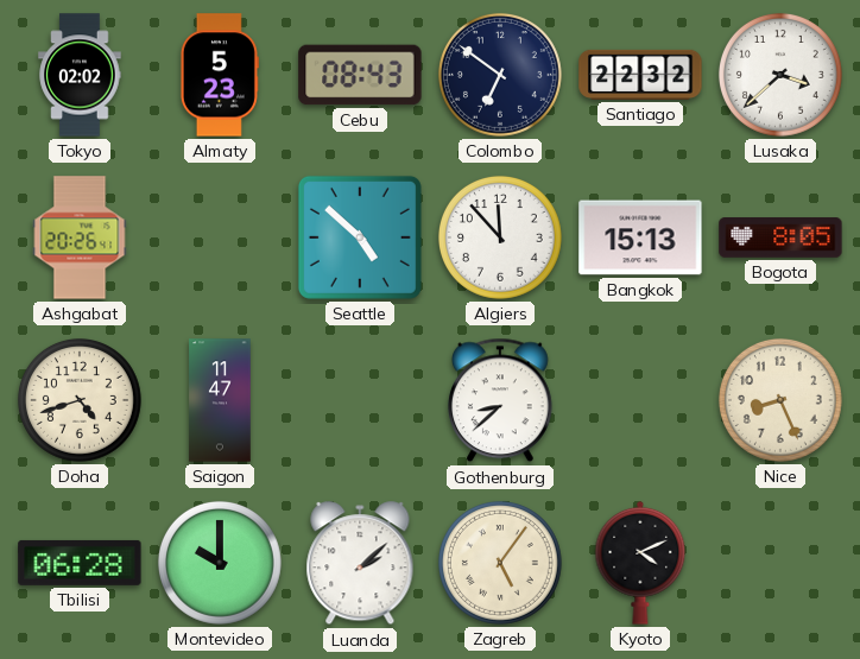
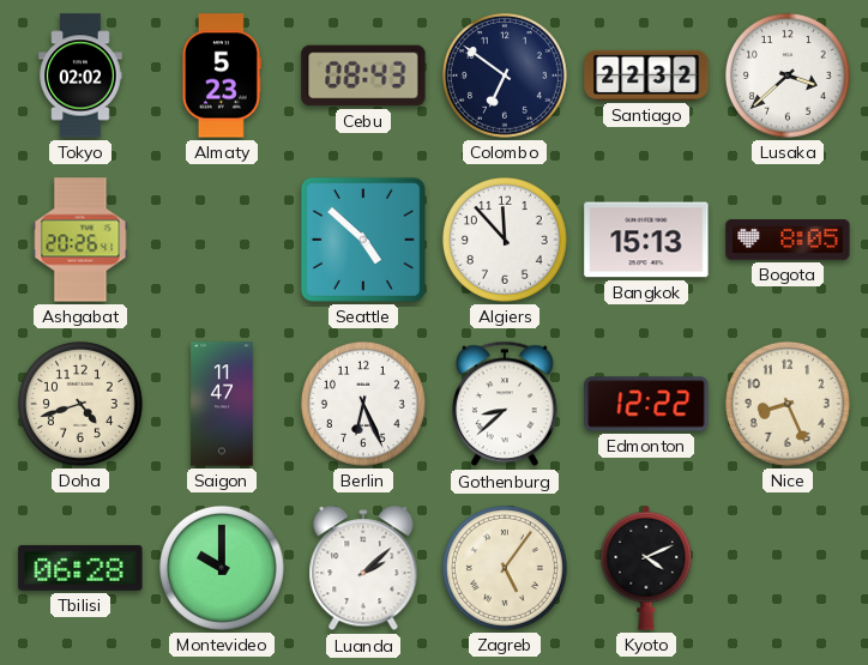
Berlin: none -> 6:26 (363, 404)
Edmonton: none -> 12:22 (646, 404)
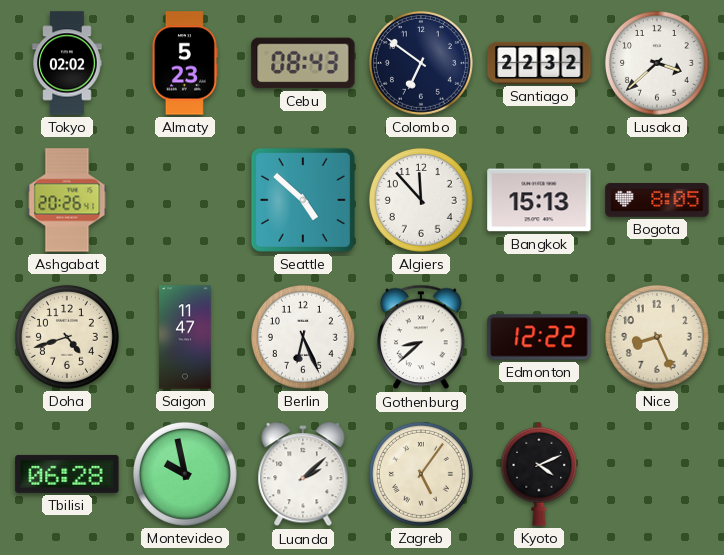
Montevideo: 10:00 -> 9:58 (185, 474)
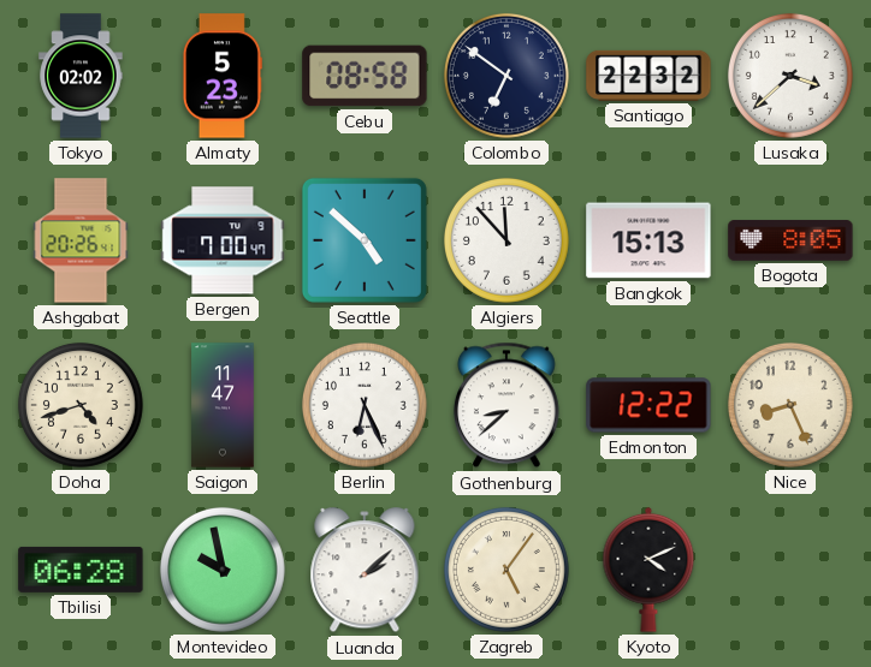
Cebu: 08:43 -> 08:58 (365, 76)
Bergen: none -> 7:00 (223, 240)
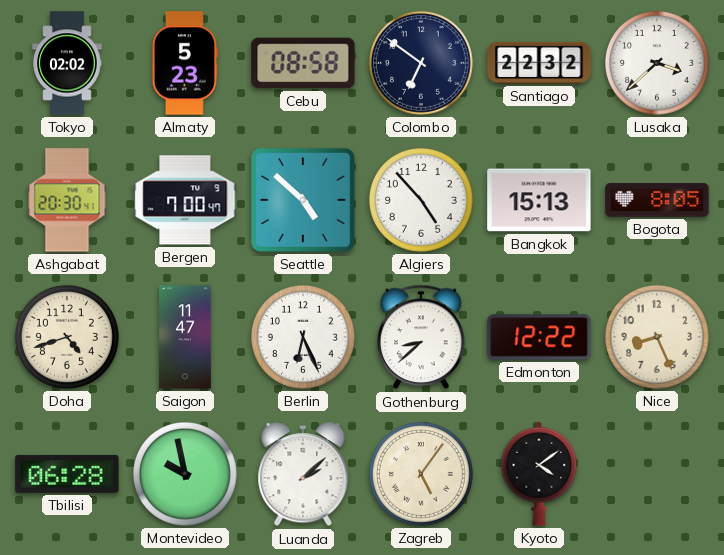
Ashgabat: 20:26 -> 20:30 (67, 200)
Algiers: 11:53 -> 4:53 (421, 200)
Kyoto: 4:11 -> 4:09 (539, 474)
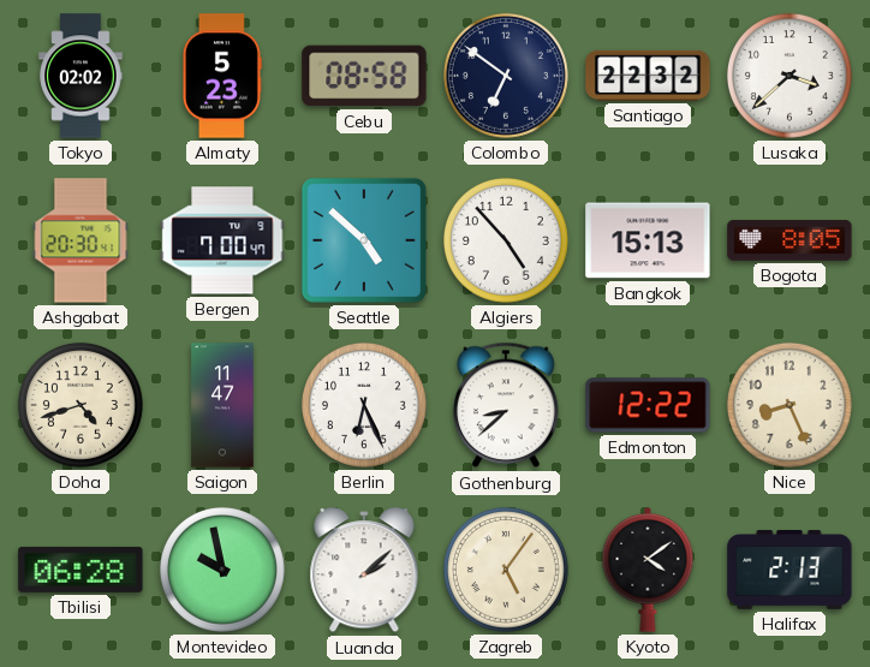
Halifax: none -> 2:13 (789, 571)
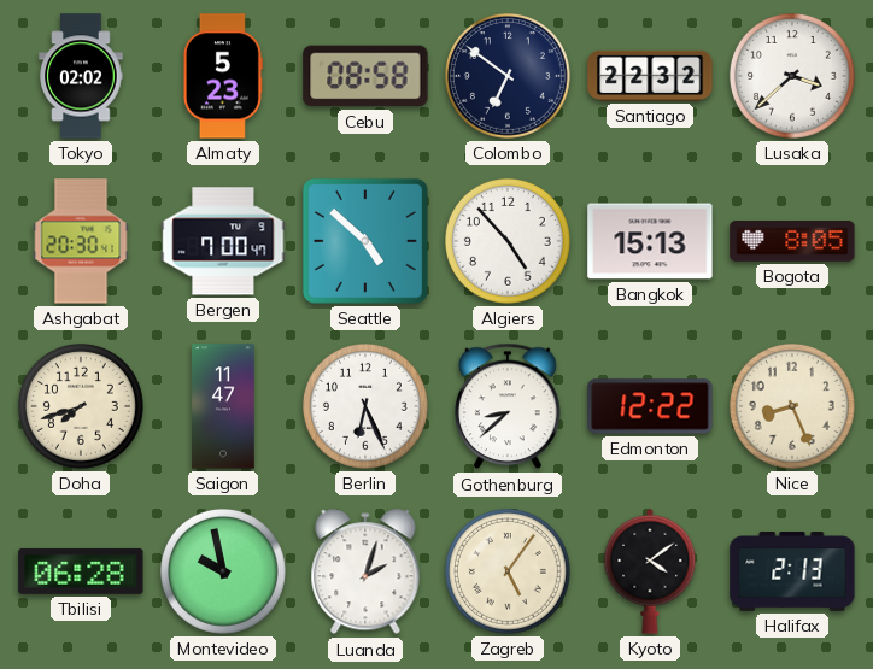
Doha: 4:42 -> 7:42 (81, 406)
Luanda: 2:08 -> 2:03 (365, 573)
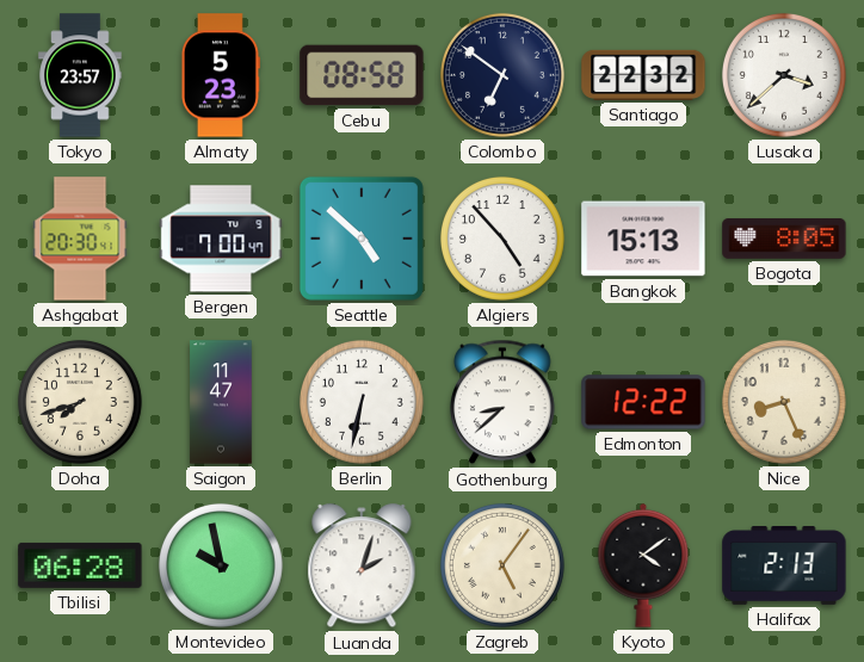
Tokyo: 02:02 -> 23:57 (80, 75)
Berlin: 6:26 -> 6:32 (362, 402)
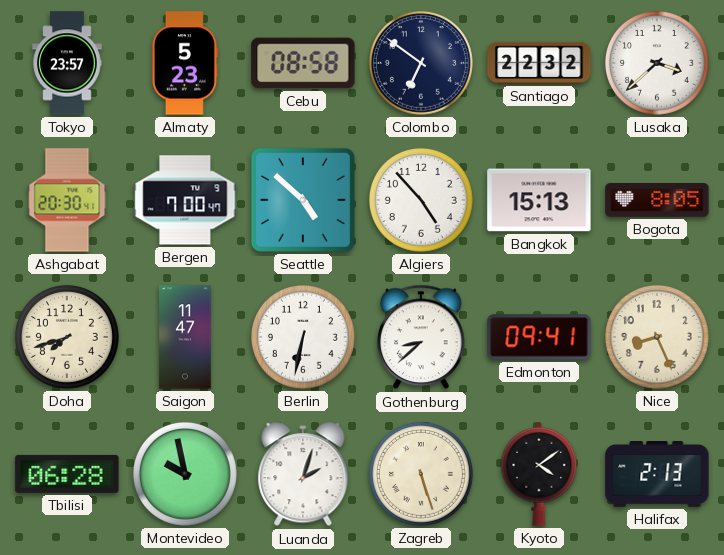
Edmonton: 12:22 -> 09:41 (539, 337)
Zagreb: 5:06 -> 5:27 (421, 474)
